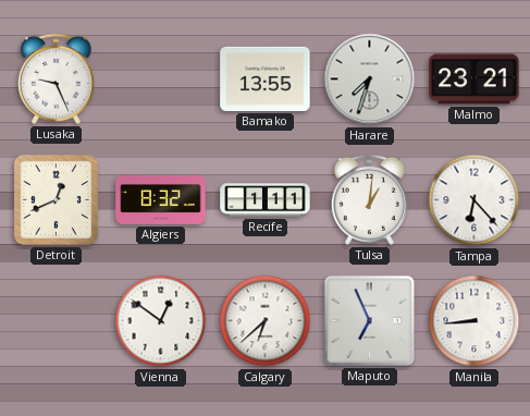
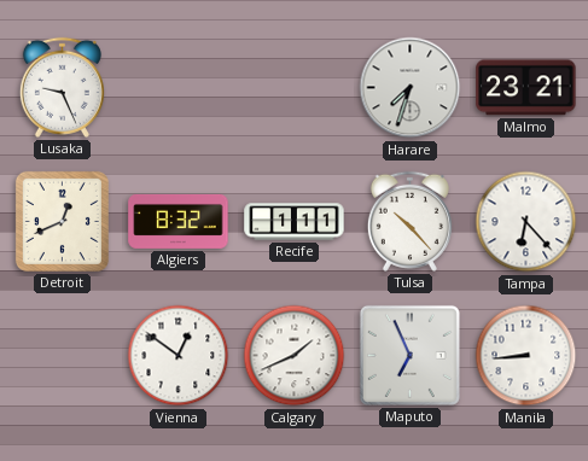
Bamako: 13:55 -> none (266, 78)
Tulsa: 1:01 -> 10:23 (409, 221)
Calgary: 6:38 -> 1:41 (295, 356)
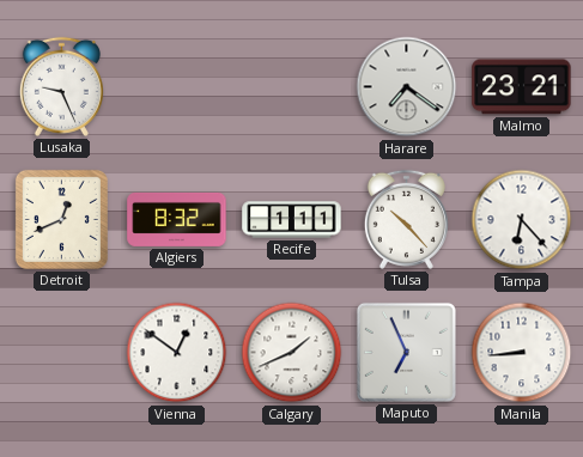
Harare: 7:33 -> 7:21 (407, 87)
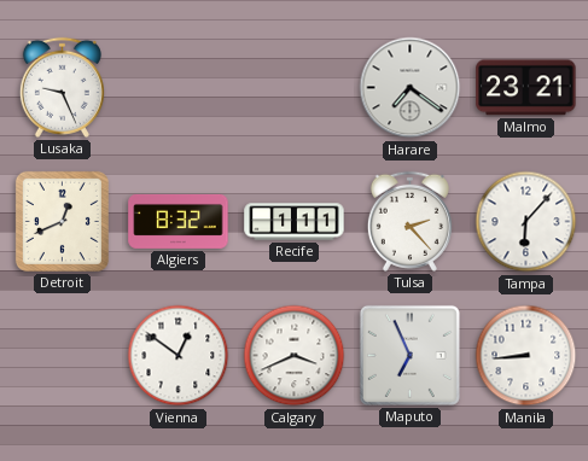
Tulsa: 10:23 -> 2:23 (409, 221)
Tampa: 6:23 -> 6:07 (526, 222)
Calgary: 1:41 -> 3:41 (295, 356)
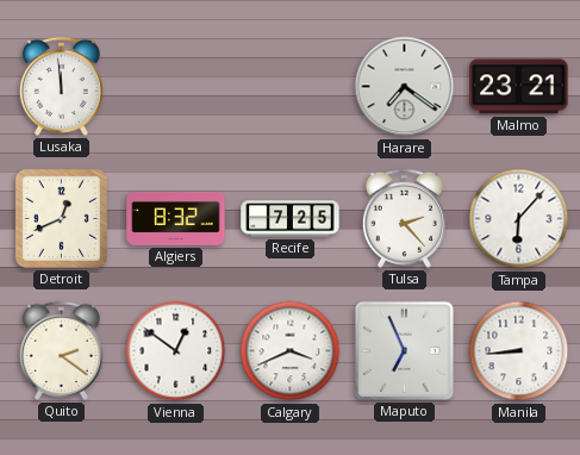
Lusaka: 9:26 -> 11:59 (61, 86)
Recife: 1:11 -> 7:25 (291, 219)
Quito: none -> 2:21 (61, 350)
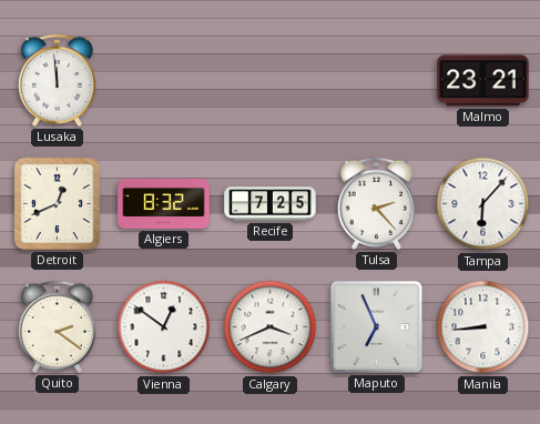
Harare: 7:21 -> none (405, 87)
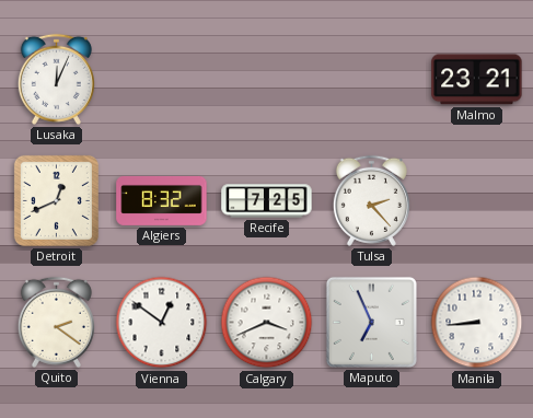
Lusaka: 11:59 -> 12:04 (56, 79)
Tampa: 6:07 -> none (483, 204)
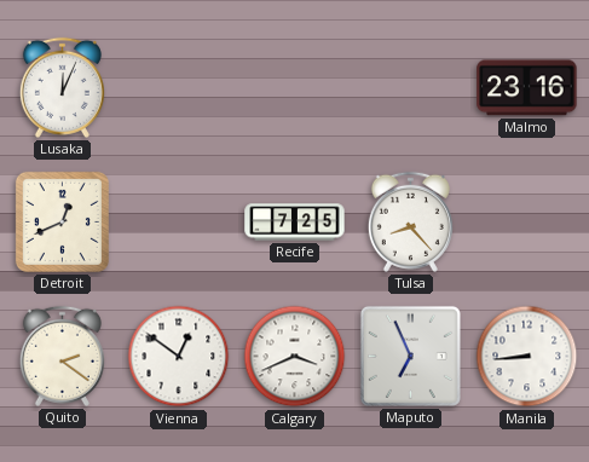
Malmo: 23:21 -> 23:16 (527, 88)
Algiers: 8:32 -> none (162, 200)
Tulsa: 2:23 -> 8:23 (410, 221)
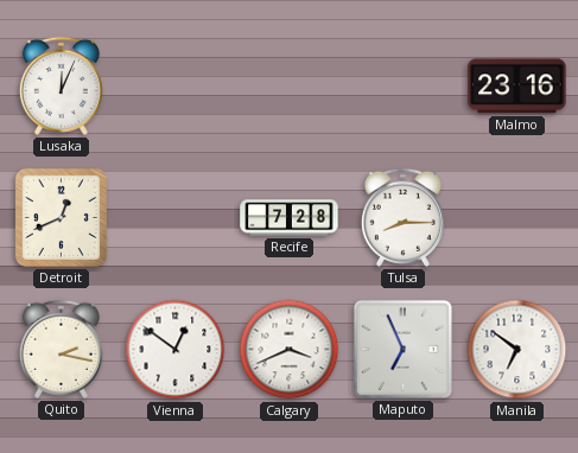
Recife: 7:25 -> 7:28 (290, 218)
Tulsa: 8:23 -> 8:15 (402, 217)
Quito: 2:21 -> 2:17 (61, 349)
Manila: 8:44 -> 6:51 (517, 350)
